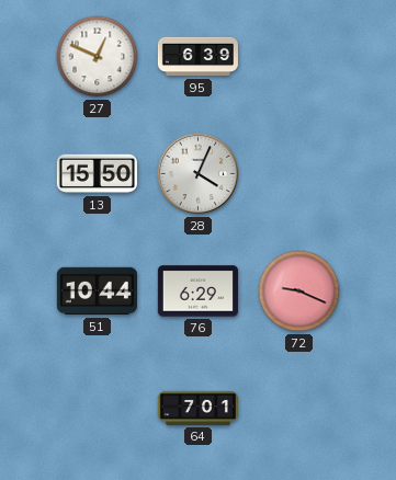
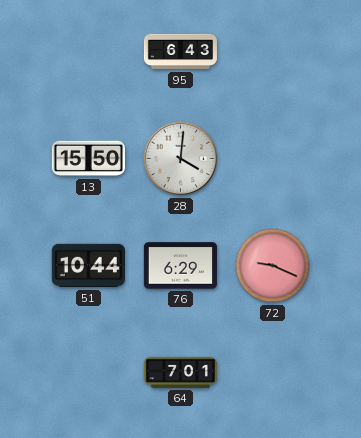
27: 12:49 -> none (98, 57)
95: 6:39 -> 6:43 (180, 52)
28: 4:04 -> 4:01 (181, 159)
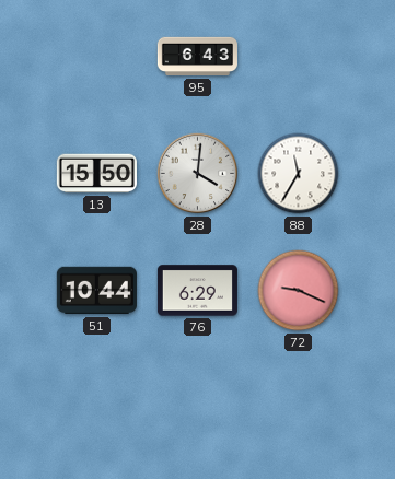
88: none -> 11:35 (299, 174)
64: 7:01 -> none (180, 372)
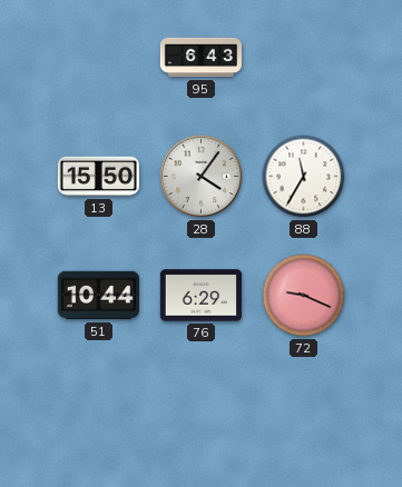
28: 4:01 -> 4:06 (202, 177)
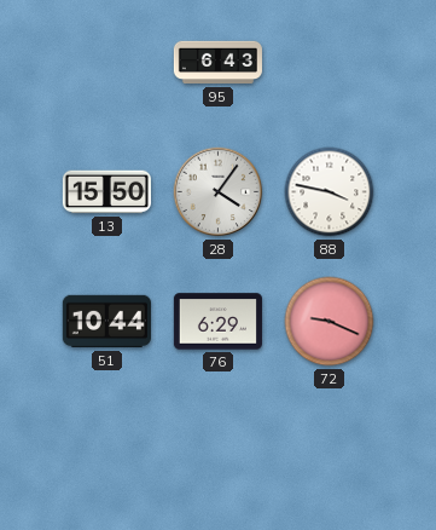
88: 11:35 -> 3:47 (330, 192)
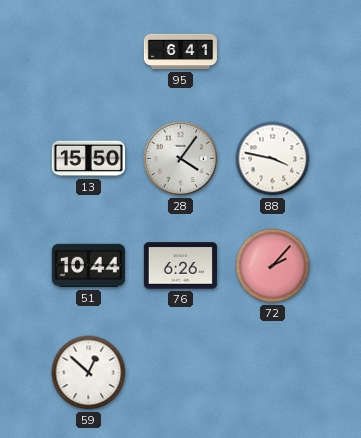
95: 6:43 -> 6:41 (180, 52)
76: 6:29 -> 6:26 (180, 266)
72: 9:19 -> 2:07 (273, 266)
59: none -> 12:52 (89, 373)
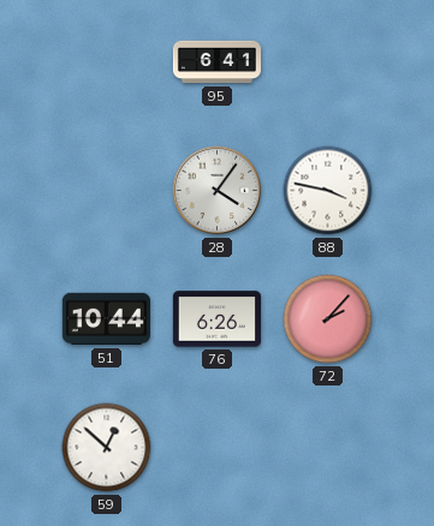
13: 15:50 -> none (88, 159)
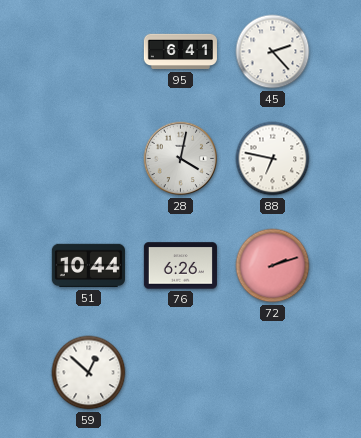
45: none -> 2:23 (273, 52)
28: 4:06 -> 4:02 (181, 159)
88: 3:47 -> 6:47 (273, 159)
72: 2:07 -> 2:12 (273, 266)
